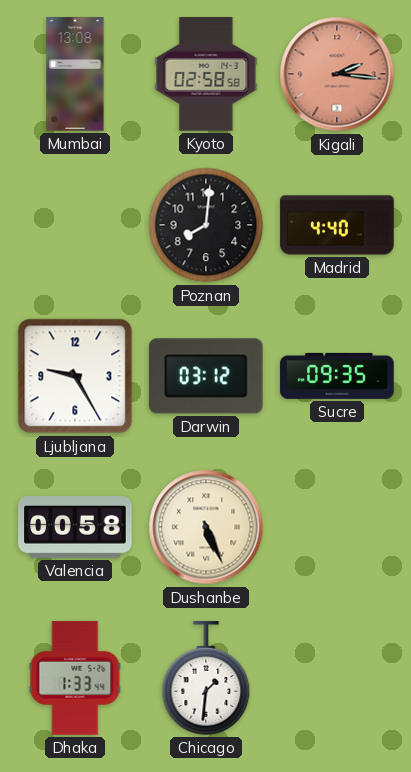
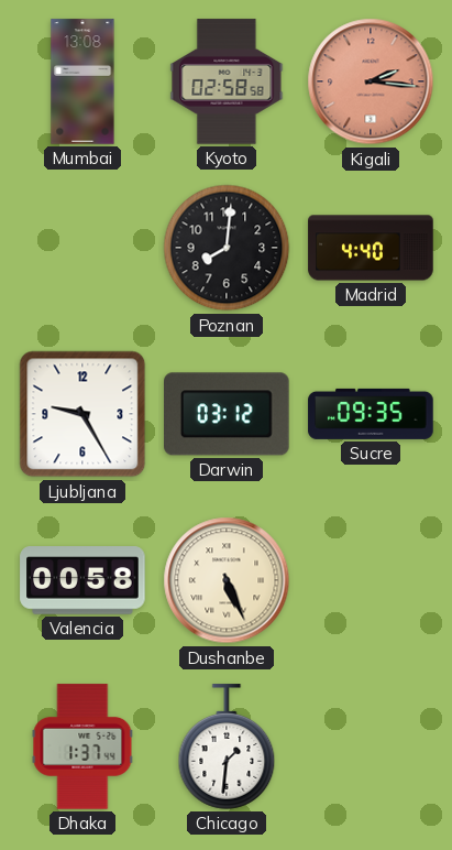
Dhaka: 1:33 -> 1:37 (82, 747)
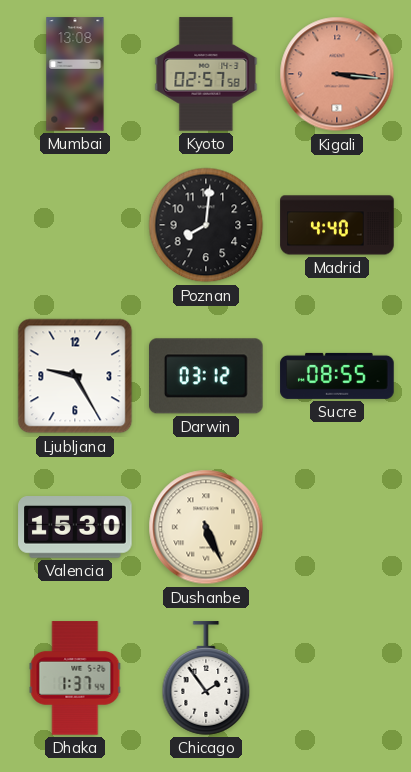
Kyoto: 02:58 -> 02:57 (206, 74)
Kigali: 2:16 -> 3:16 (337, 74)
Sucre: 09:35 -> 08:55 (337, 376)
Valencia: 00:58 -> 15:30 (75, 528)
Chicago: 1:31 -> 1:54 (206, 678)
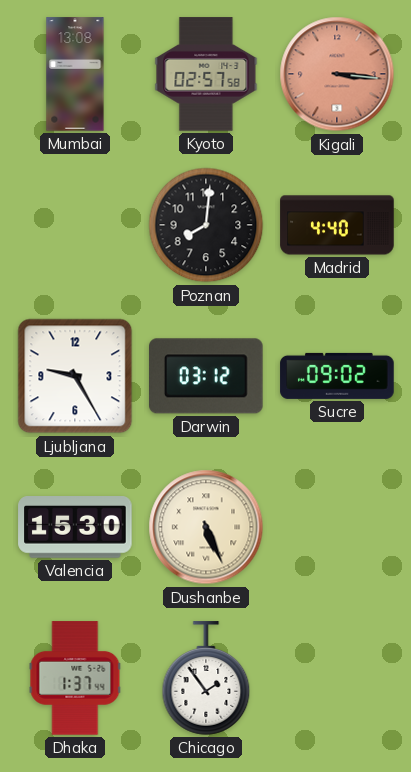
Sucre: 08:55 -> 09:02 (337, 376)
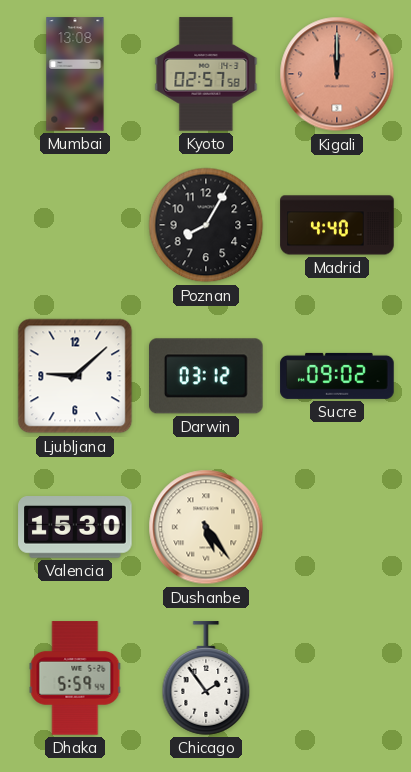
Kigali: 3:16 -> 12:00 (337, 74)
Poznan: 8:01 -> 8:05 (206, 225)
Ljubljana: 9:25 -> 9:08 (75, 376)
Dushanbe: 5:26 -> 5:24 (206, 527)
Dhaka: 1:37 -> 5:59 (75, 678)
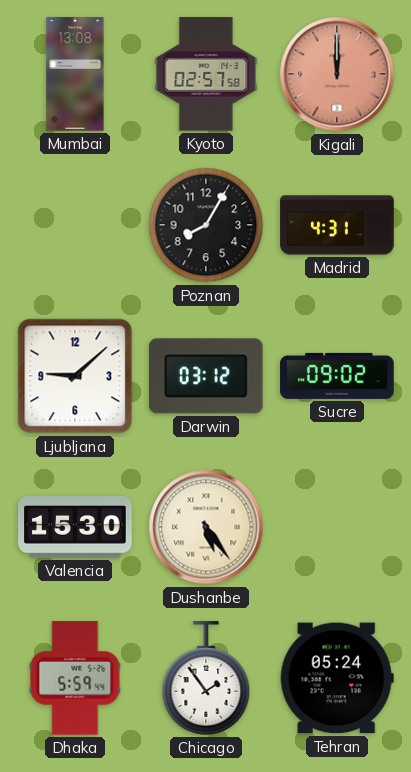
Madrid: 4:40 -> 4:31 (337, 225)
Tehran: none -> 05:24 (337, 678)
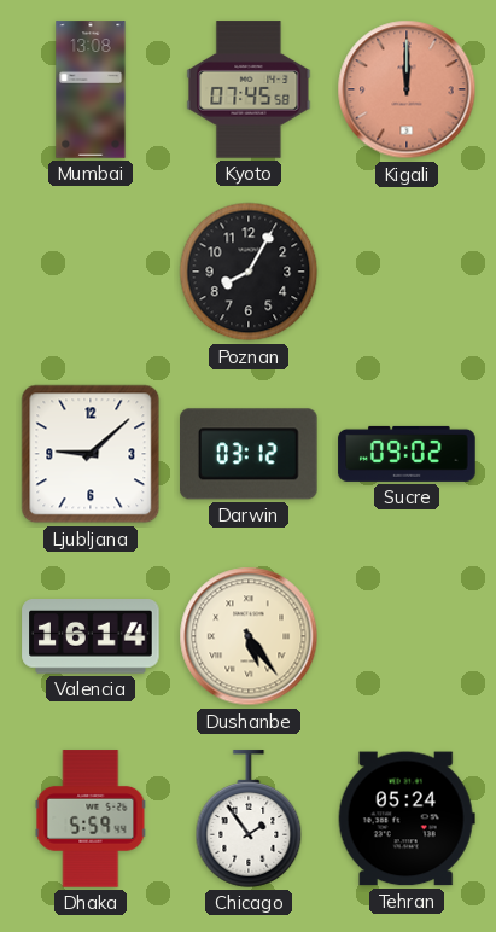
Kyoto: 02:57 -> 07:45 (249, 89)
Madrid: 4:31 -> none (337, 225)
Valencia: 15:30 -> 16:14 (91, 637)
